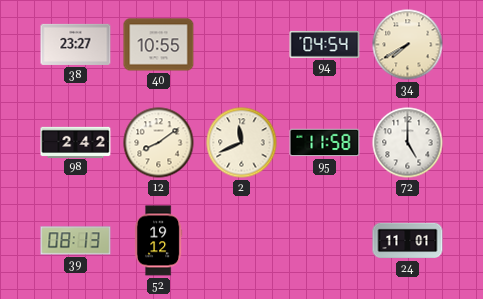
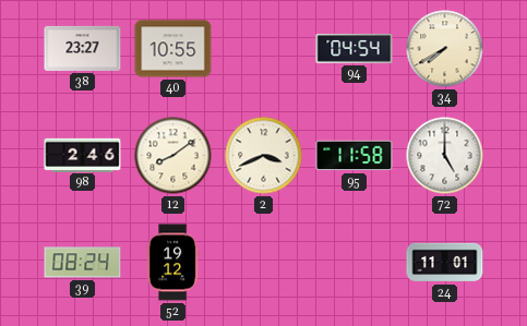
98: 2:42 -> 2:46 (83, 155)
2: 11:41 -> 3:41 (264, 156)
39: 08:13 -> 08:24 (83, 263)
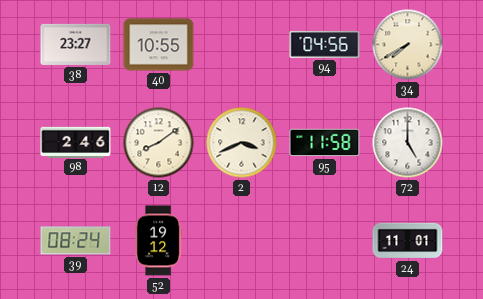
94: 04:54 -> 04:56 (325, 44)
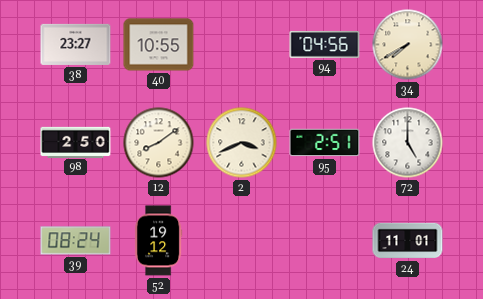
98: 2:46 -> 2:50 (76, 142)
95: 11:58 -> 2:51 (325, 143)
